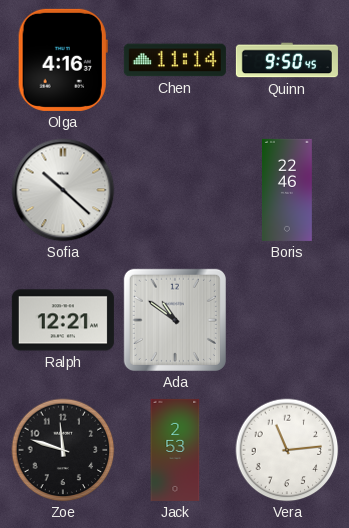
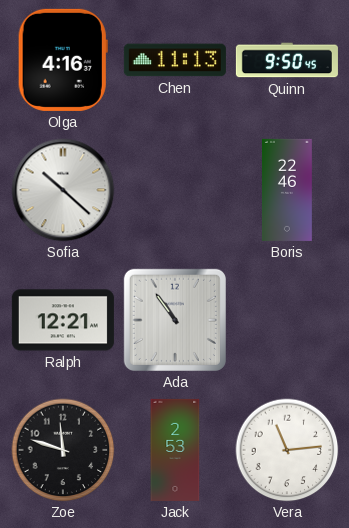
Chen: 11:14 -> 11:13 (175, 60)
Ada: 10:51 -> 10:54 (175, 320)
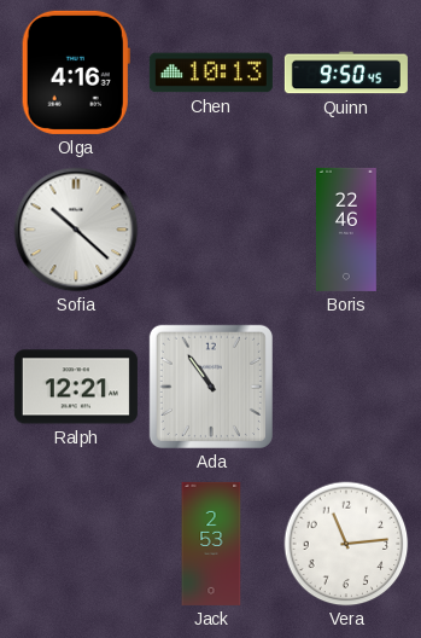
Chen: 11:13 -> 10:13 (211, 72)
Zoe: 11:48 -> none (63, 450)
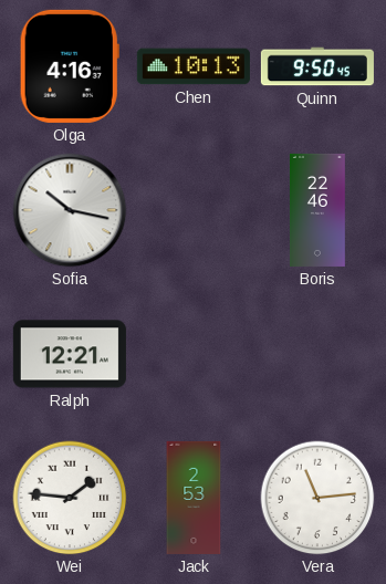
Sofia: 10:22 -> 10:17 (70, 210)
Ada: 10:54 -> none (211, 387)
Wei: none -> 1:46 (70, 498)
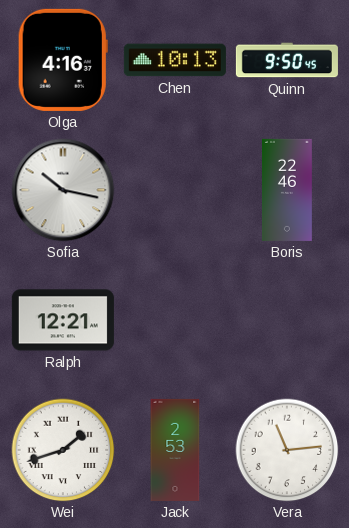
Wei: 1:46 -> 1:42 (63, 450)
